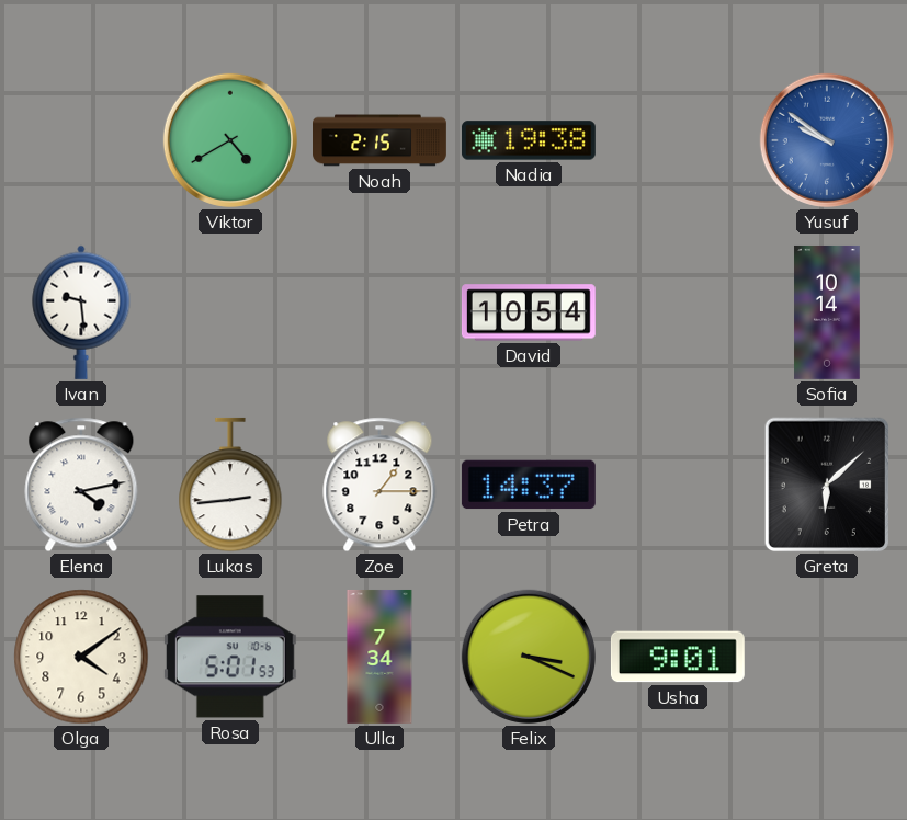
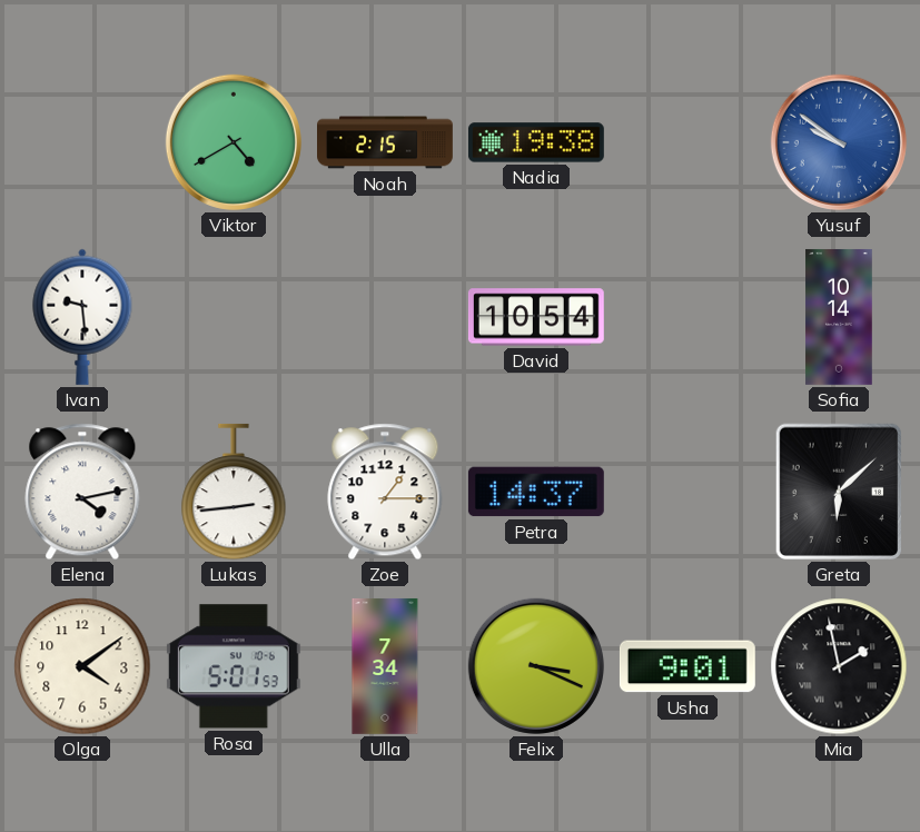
Mia: none -> 1:58 (839, 666)
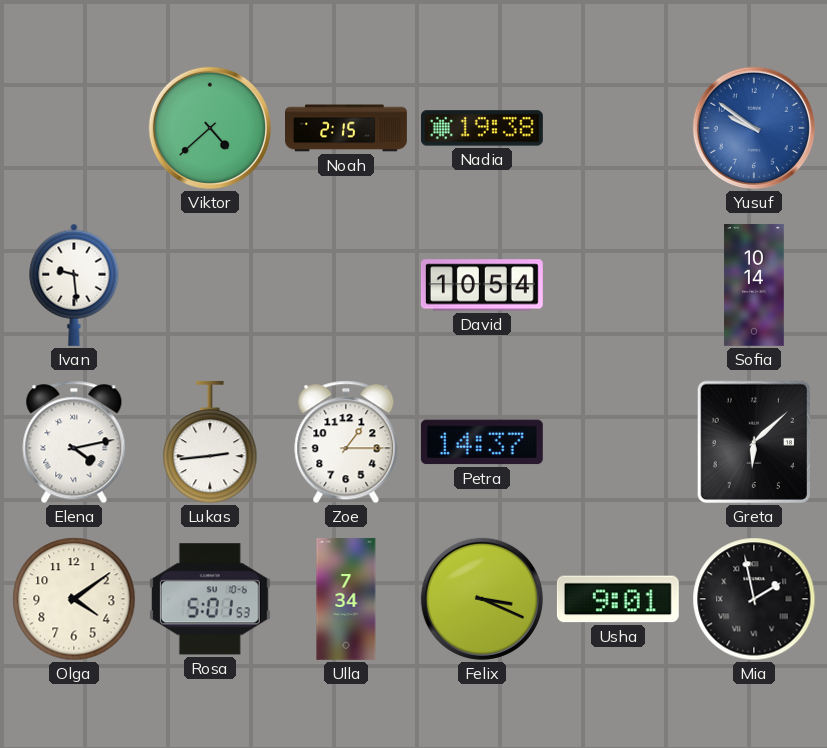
Viktor: 4:40 -> 4:38 (210, 128)
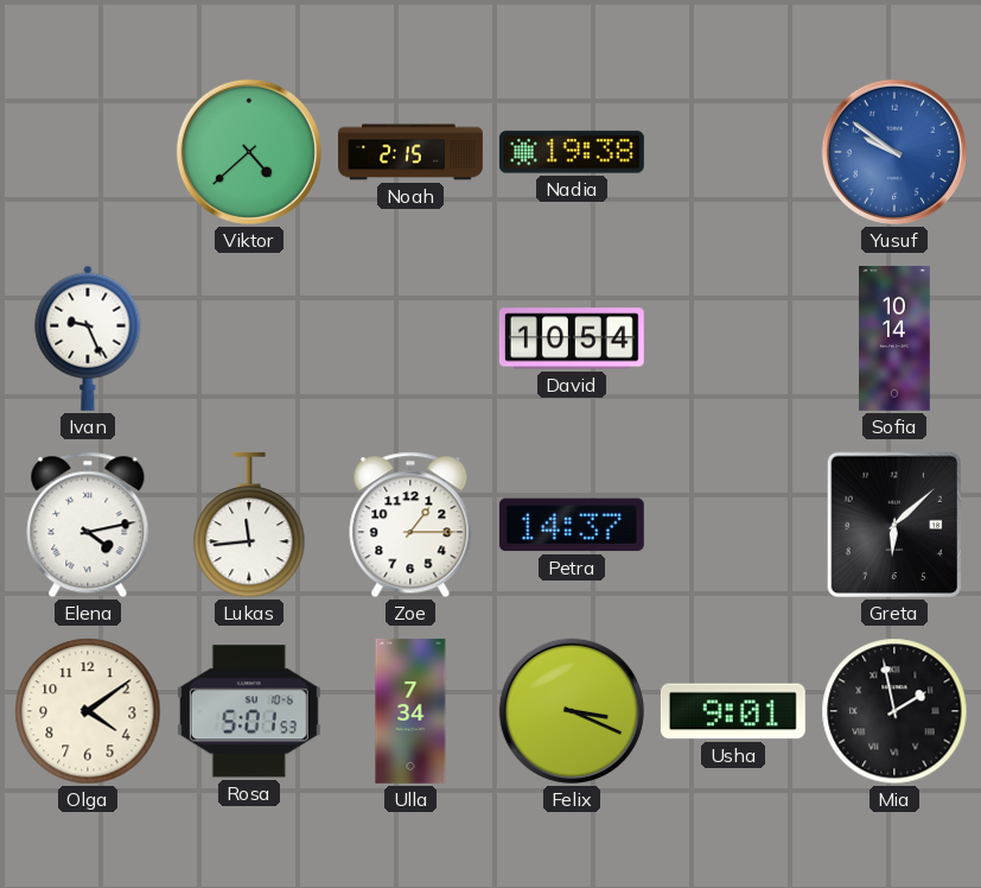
Ivan: 9:29 -> 9:26 (88, 338)
Lukas: 2:44 -> 11:44 (249, 525)
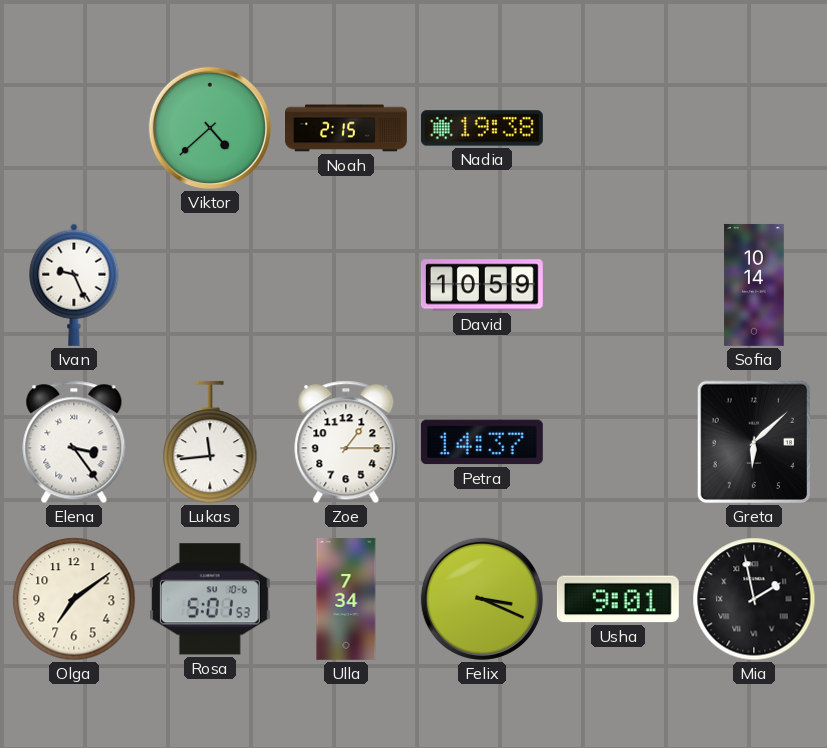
Yusuf: 9:51 -> none (894, 152)
David: 10:54 -> 10:59 (482, 285)
Elena: 4:13 -> 3:24 (74, 442)
Olga: 4:09 -> 7:09 (74, 599)
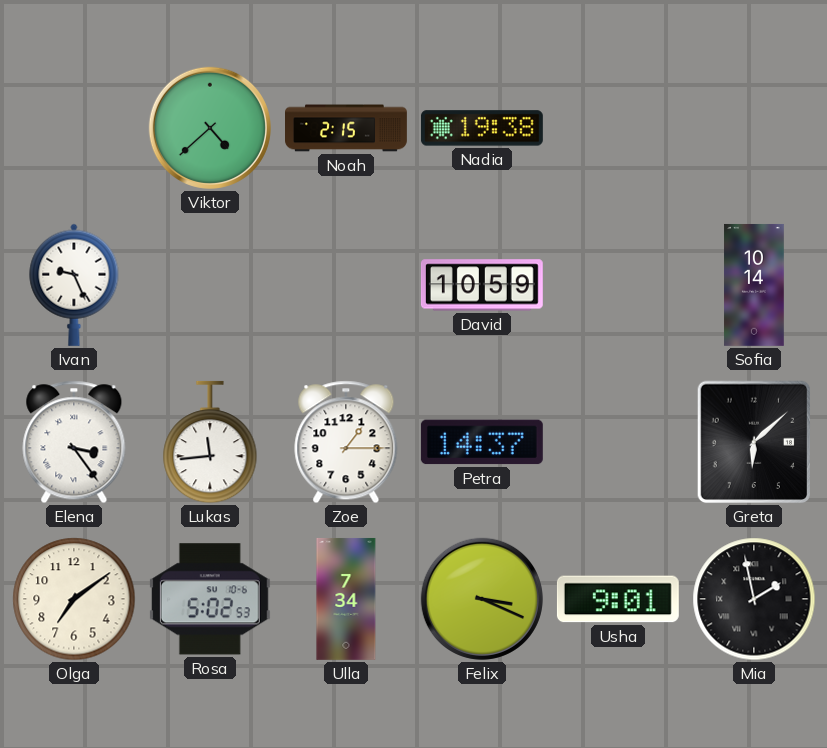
Rosa: 5:01 -> 5:02 (210, 599)
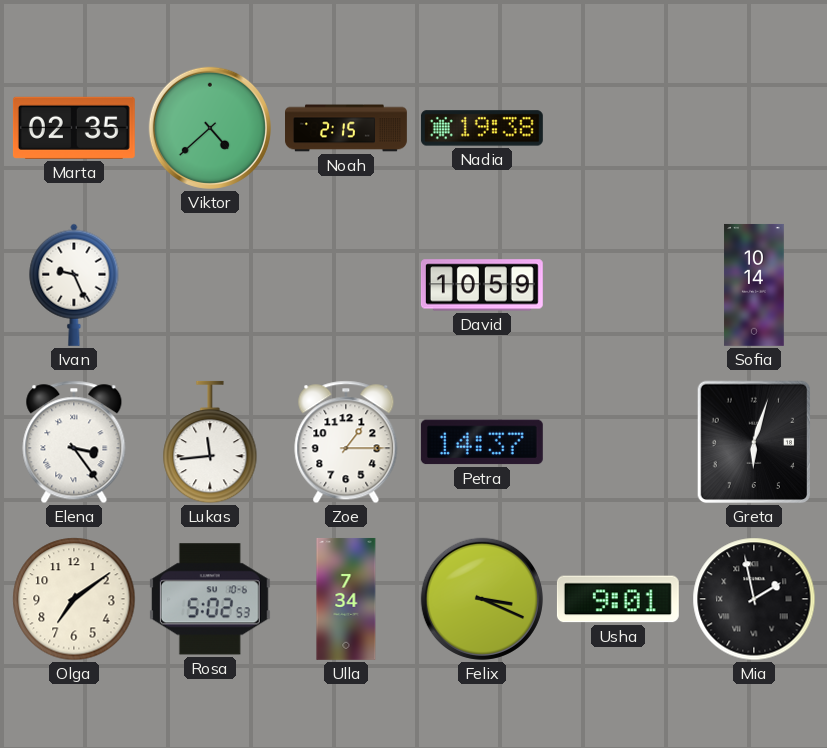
Marta: none -> 02:35 (74, 128)
Greta: 6:08 -> 6:03 (753, 442)
